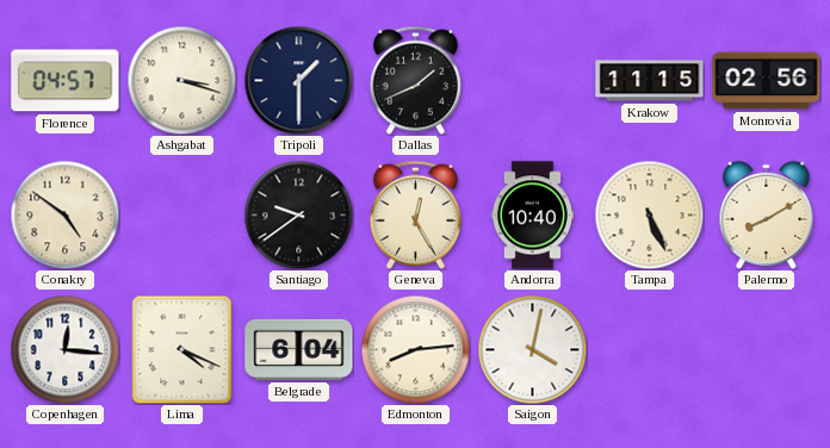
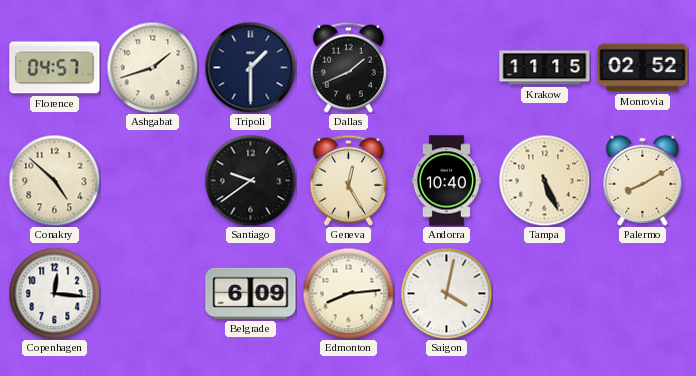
Ashgabat: 3:18 -> 1:42 (152, 67)
Monrovia: 02:56 -> 02:52 (643, 68)
Conakry: 4:51 -> 4:52 (54, 180)
Lima: 4:19 -> none (182, 349)
Belgrade: 6:04 -> 6:09 (251, 293)
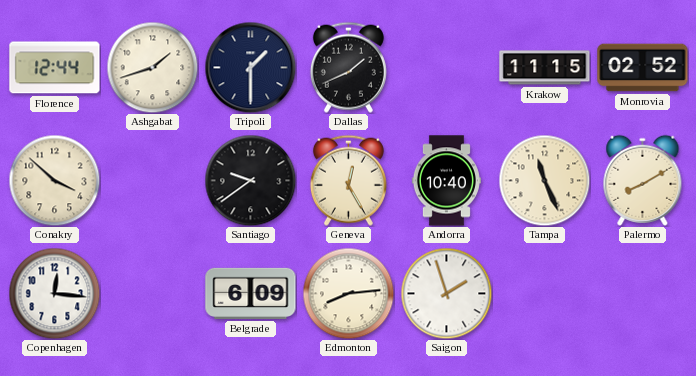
Florence: 04:57 -> 12:44 (55, 68)
Conakry: 4:52 -> 3:52 (54, 180)
Tampa: 5:26 -> 11:26 (544, 180)
Saigon: 4:02 -> 1:57 (446, 293)
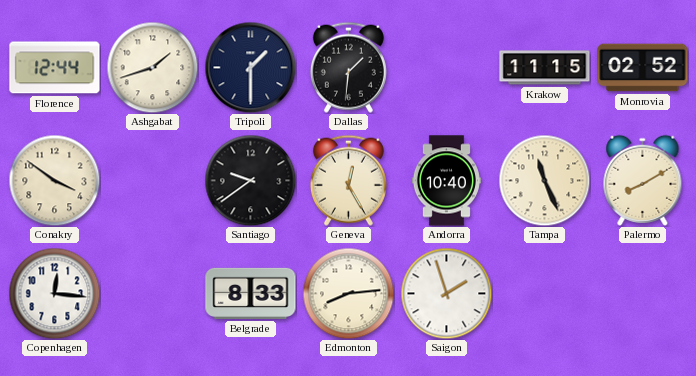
Dallas: 1:41 -> 1:31 (348, 67)
Conakry: 3:52 -> 3:51 (54, 180)
Belgrade: 6:09 -> 8:33 (251, 293)
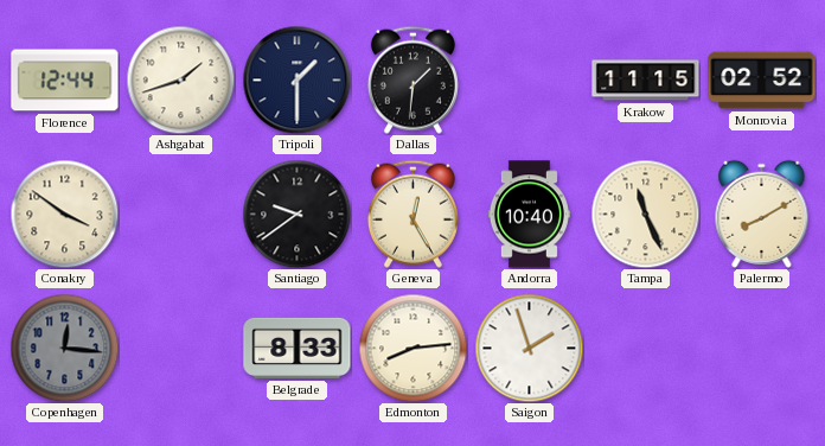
Copenhagen dial: white -> grey (64, 348)
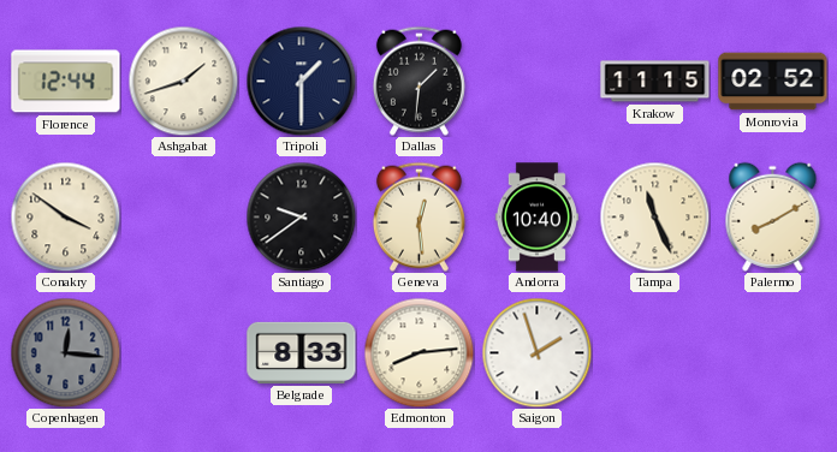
Geneva: 12:25 -> 12:29 (419, 216)
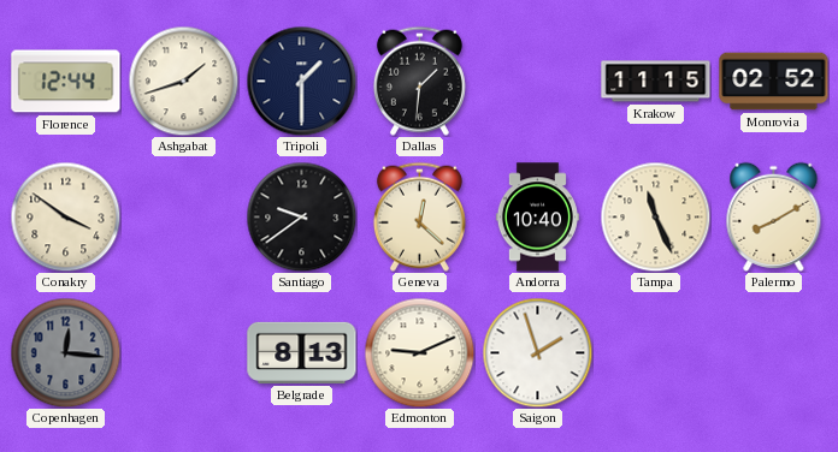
Geneva: 12:29 -> 12:22 (419, 216)
Belgrade: 8:33 -> 8:13 (302, 352)
Edmonton: 8:14 -> 9:11 (419, 352)
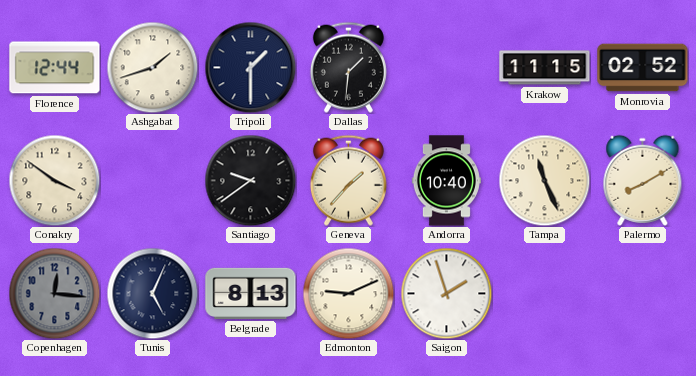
Geneva: 12:22 -> 1:37 (348, 180)
Tunis: none -> 5:04 (152, 293)
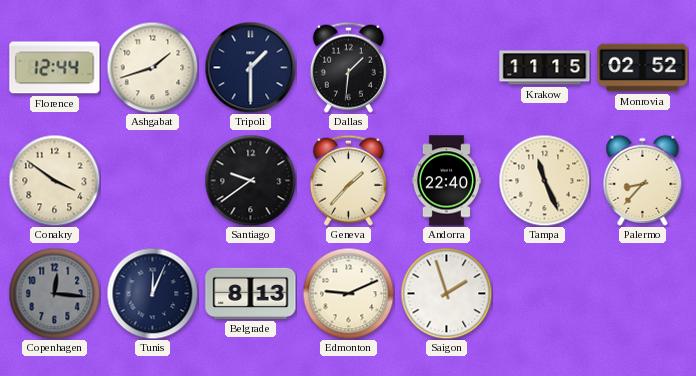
Andorra: 10:40 -> 22:40 (446, 181)
Palermo: 8:10 -> 8:37 (643, 180)
Tunis: 5:04 -> 12:04 (152, 293)
